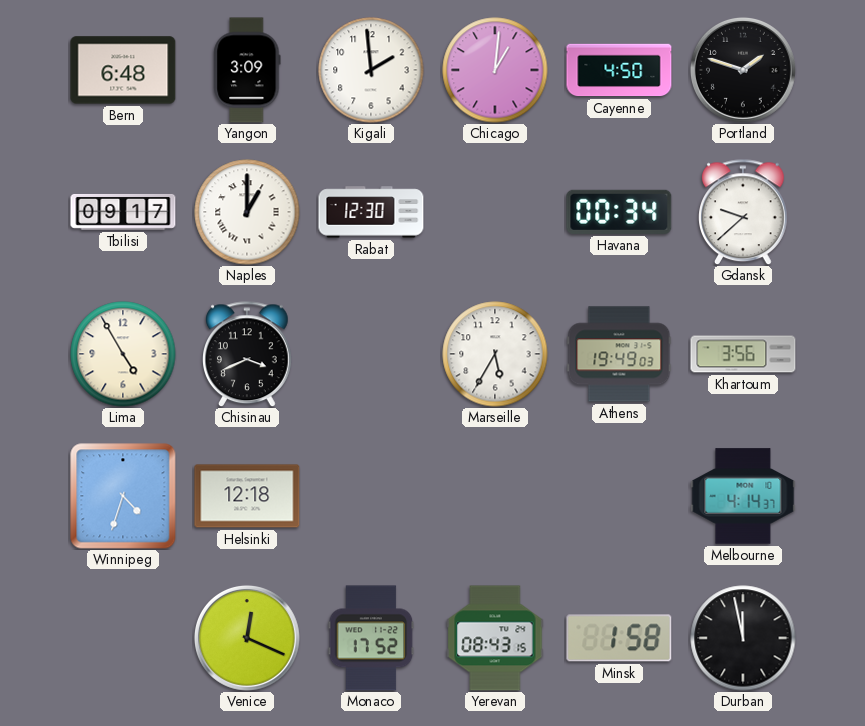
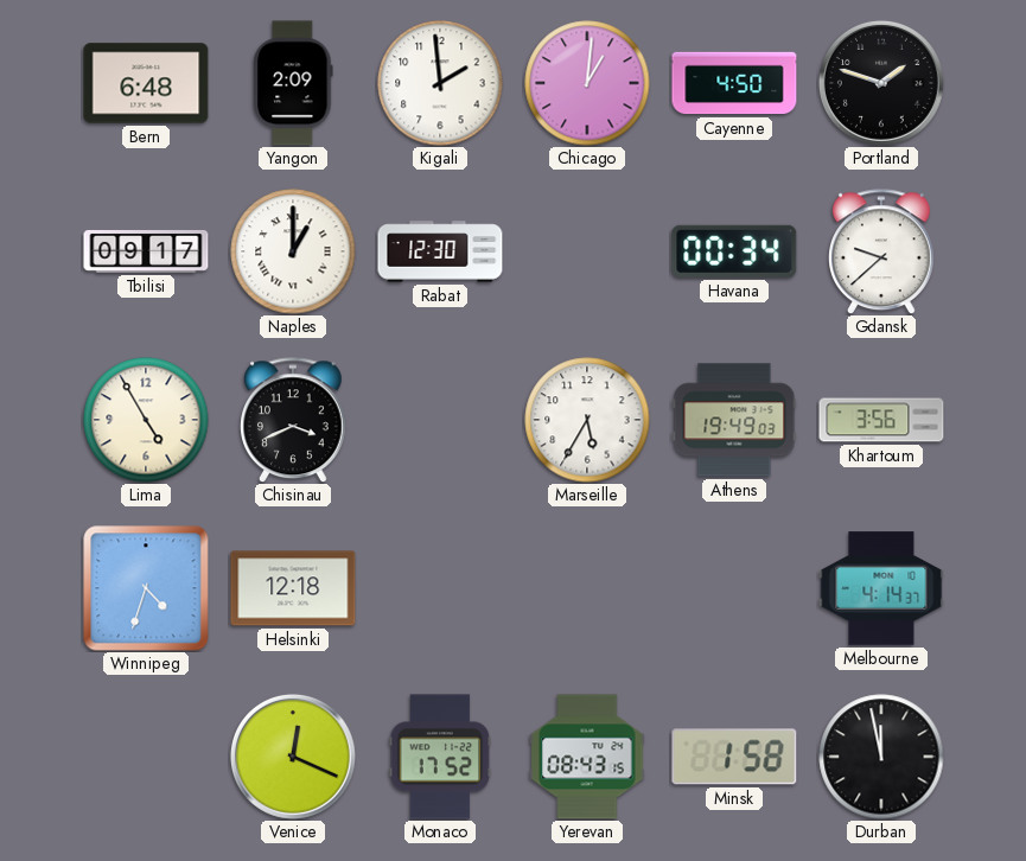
Yangon: 3:09 -> 2:09 (293, 83)
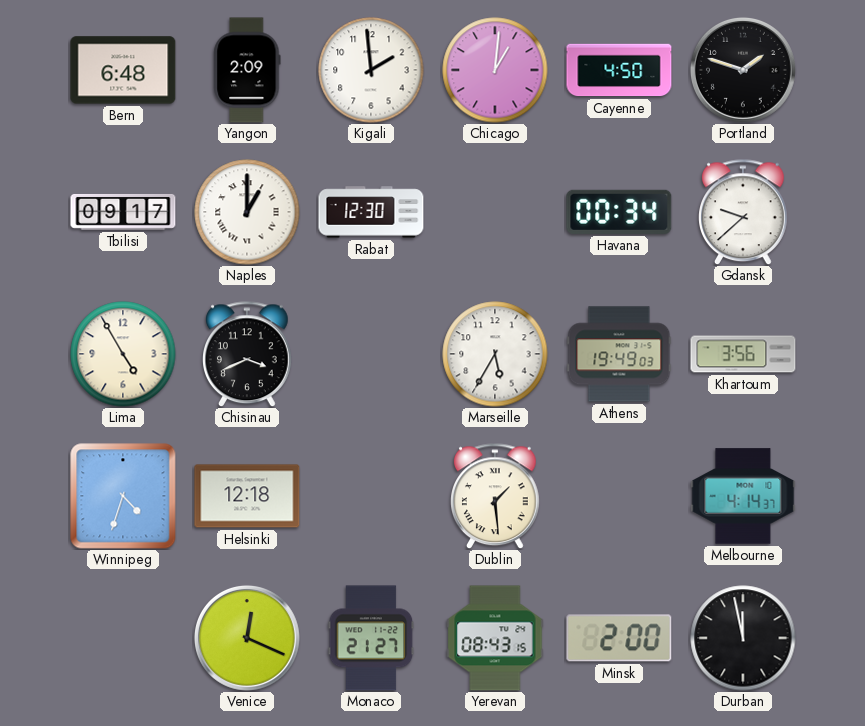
Dublin: none -> 1:29 (496, 496)
Monaco: 17:52 -> 21:27 (371, 638)
Minsk: 1:58 -> 2:00 (619, 638)
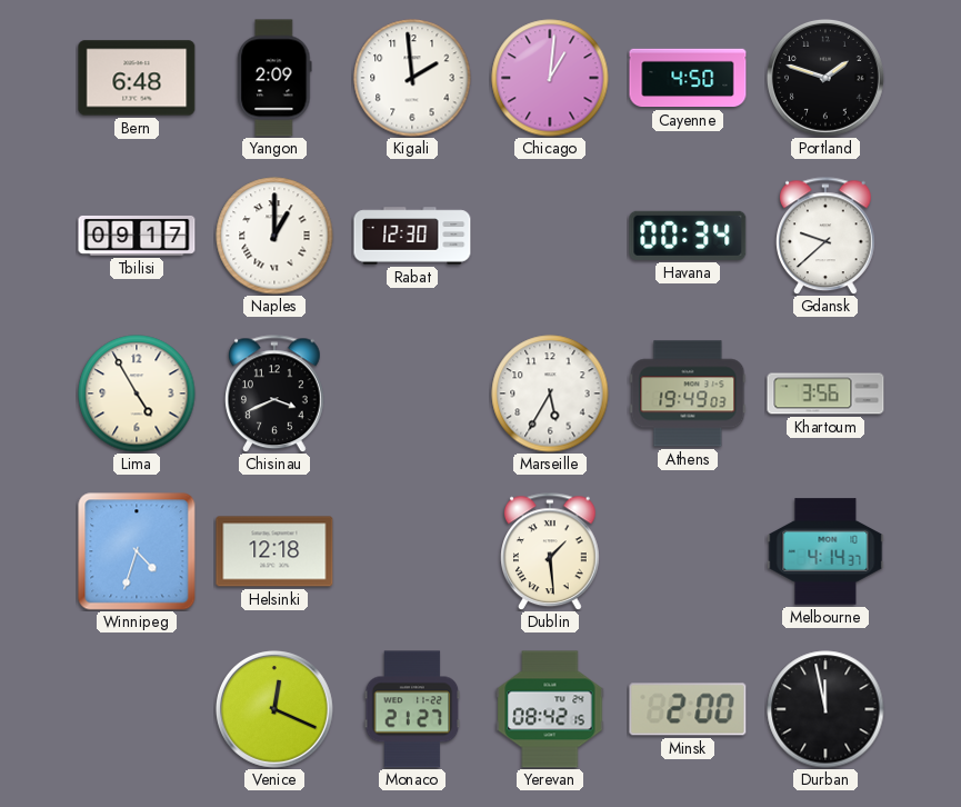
Yerevan: 08:43 -> 08:42 (550, 709)
